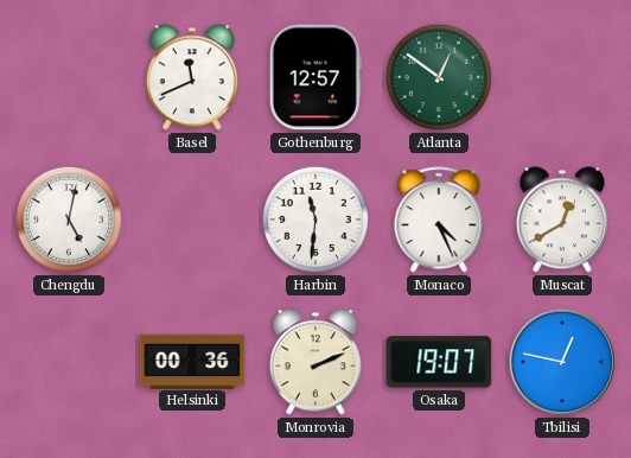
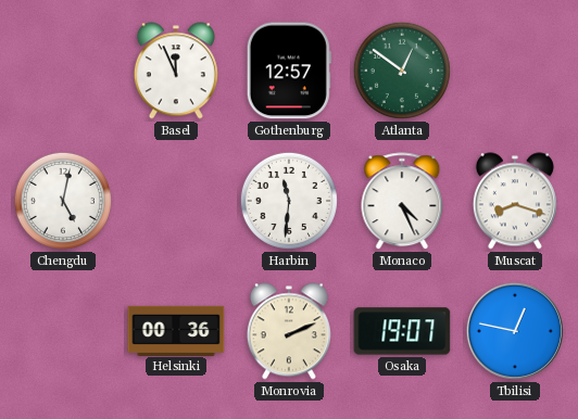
Basel: 11:41 -> 11:56 (176, 71)
Muscat: 12:40 -> 8:18 (515, 201)
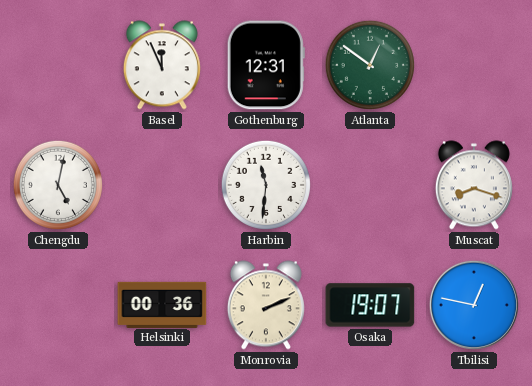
Gothenburg: 12:57 -> 12:31 (266, 65)
Monaco: 4:26 -> none (402, 202)
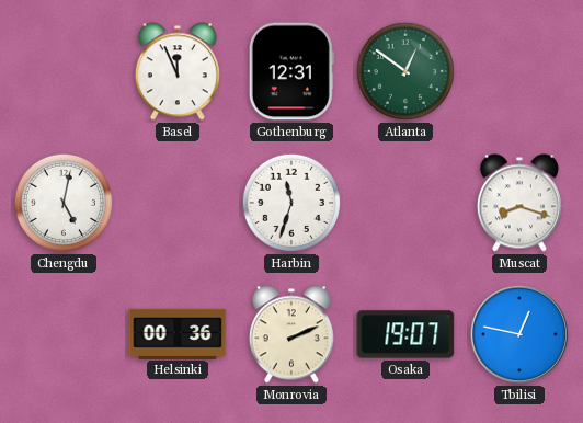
Harbin: 11:31 -> 11:33 (291, 203)
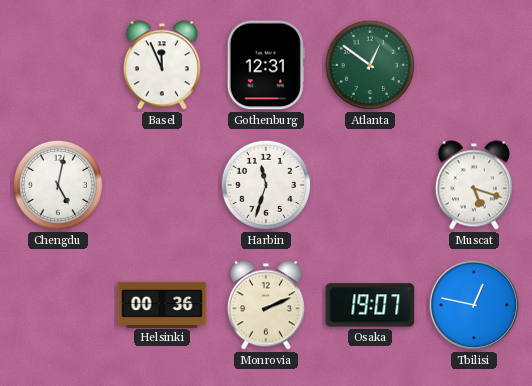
Muscat: 8:18 -> 5:18 (474, 185)
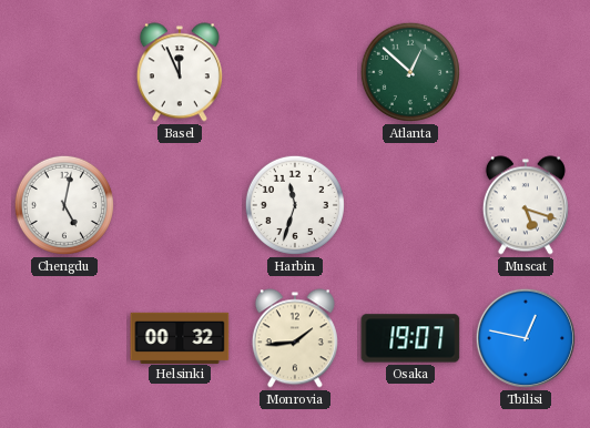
Gothenburg: 12:31 -> none (266, 65)
Atlanta: 12:51 -> 12:52 (410, 72)
Helsinki: 00:36 -> 00:32 (180, 337)
Monrovia: 2:11 -> 1:44 (295, 338)
